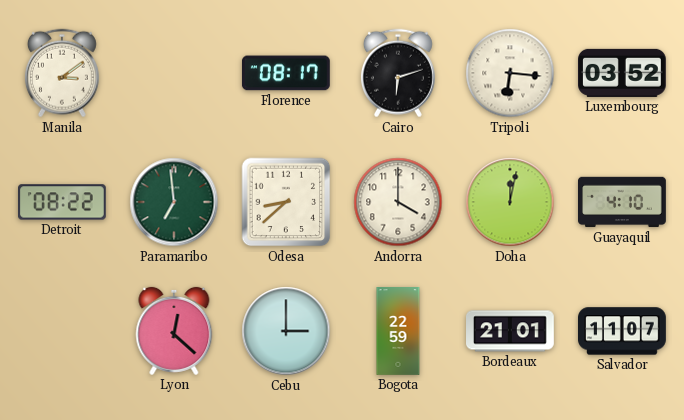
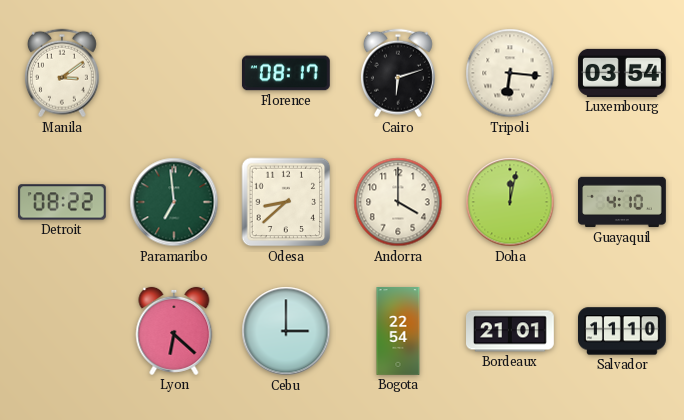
Luxembourg: 03:52 -> 03:54 (623, 73)
Lyon: 12:22 -> 6:22 (174, 331)
Bogota: 22:59 -> 22:54 (398, 331)
Salvador: 11:07 -> 11:10 (623, 331)
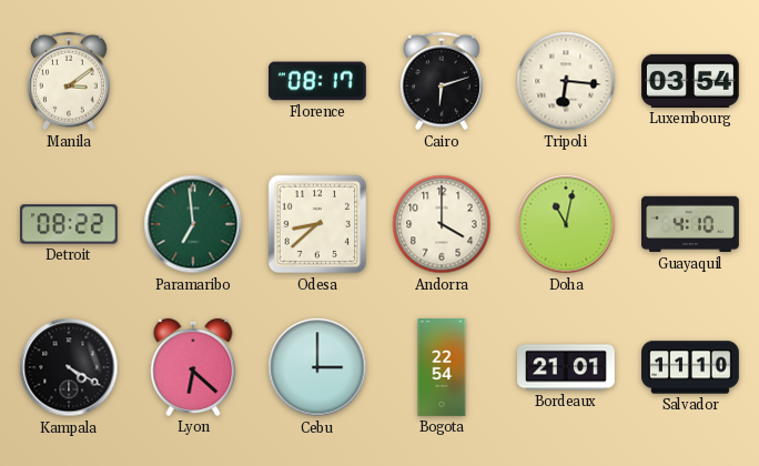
Doha: 12:02 -> 11:02 (566, 224)
Kampala: none -> 4:20 (69, 367)
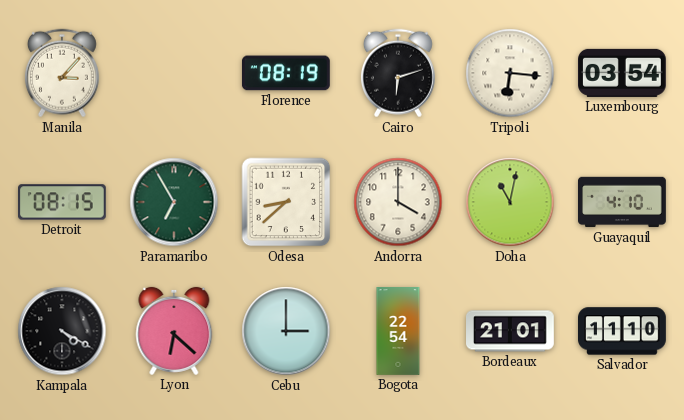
Manila: 3:09 -> 3:07 (62, 73)
Florence: 08:17 -> 08:19 (286, 73)
Detroit: 08:22 -> 08:15 (63, 202)
Paramaribo: 6:59 -> 6:55 (174, 202)
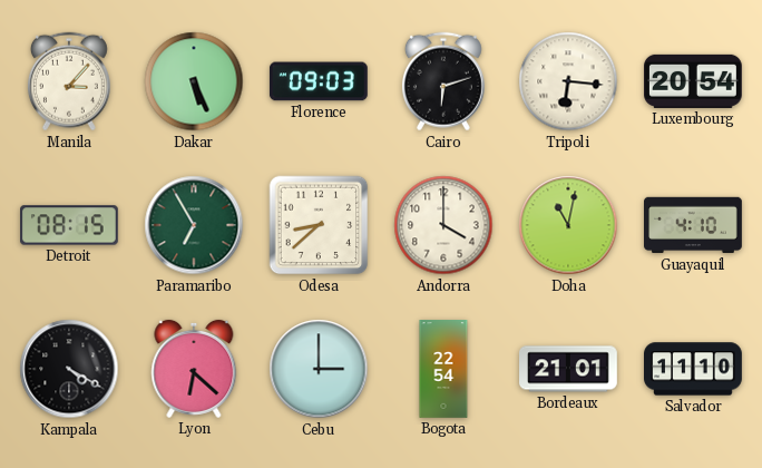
Dakar: none -> 5:26 (194, 81)
Florence: 08:19 -> 09:03 (319, 81)
Luxembourg: 03:54 -> 20:54 (694, 81)
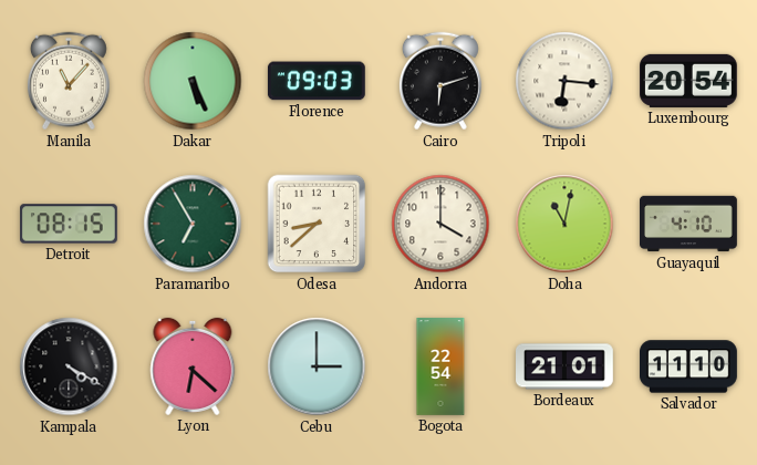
Manila: 3:07 -> 11:07 (69, 81)
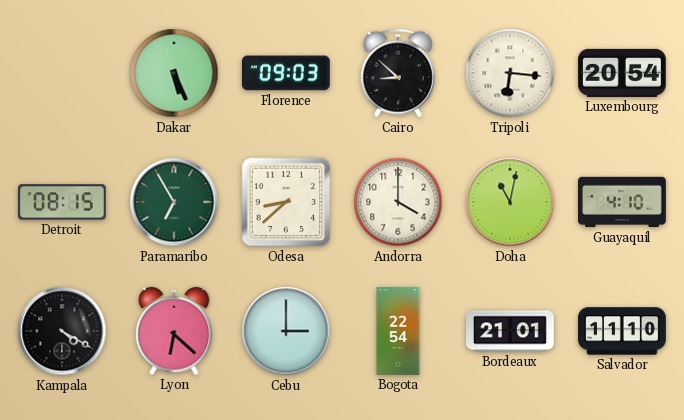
Manila: 11:07 -> none (69, 81)
Cairo: 6:12 -> 8:52 (398, 73)
